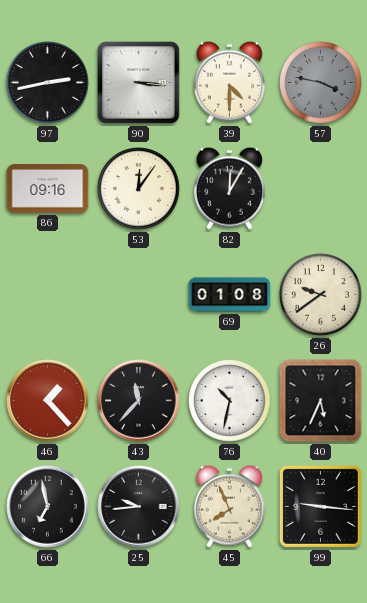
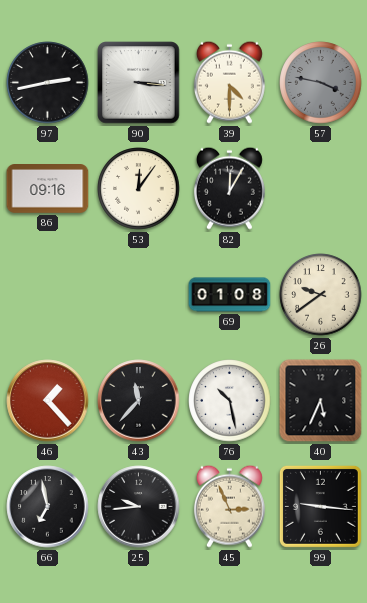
76: 10:32 -> 10:28 (230, 401)
45: 7:56 -> 2:56 (229, 506)
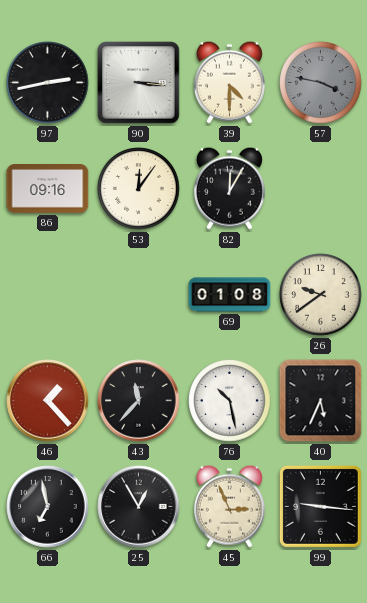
25: 9:44 -> 12:55 (139, 507)
